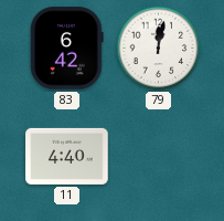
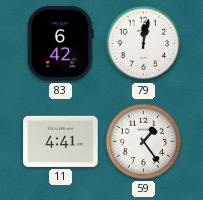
11: 4:40 -> 4:41 (61, 141)
59: none -> 1:24 (144, 142)
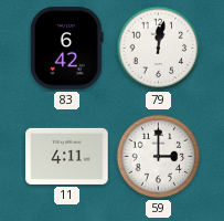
11: 4:41 -> 4:11 (67, 156)
59: 1:24 -> 3:00 (159, 157)
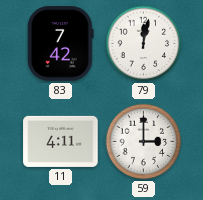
83: 6:42 -> 7:42 (61, 44)
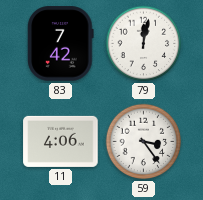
11: 4:11 -> 4:06 (61, 141)
59: 3:00 -> 3:24 (144, 142)
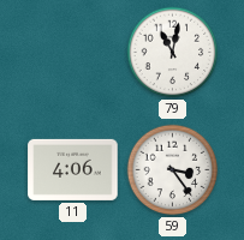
83: 7:42 -> none (61, 44)
79: 12:02 -> 11:02 (173, 53)
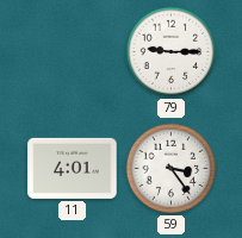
79: 11:02 -> 9:15 (172, 52)
11: 4:06 -> 4:01 (73, 168)
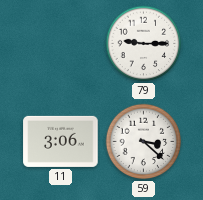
11: 4:01 -> 3:06 (61, 141)
59: 3:24 -> 3:22 (144, 142)
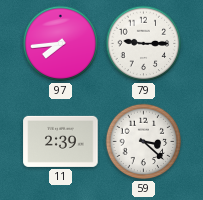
97: none -> 7:44 (61, 44)
11: 3:06 -> 2:39 (61, 141)
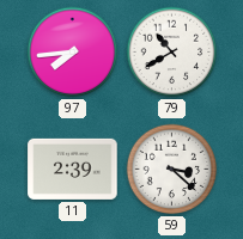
79: 9:15 -> 10:40 (172, 53)
